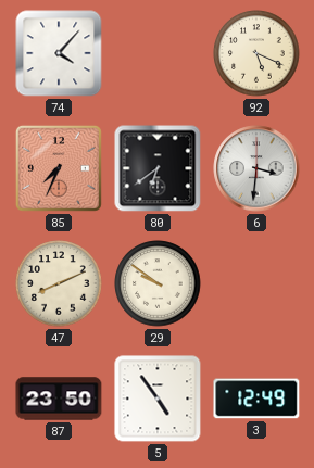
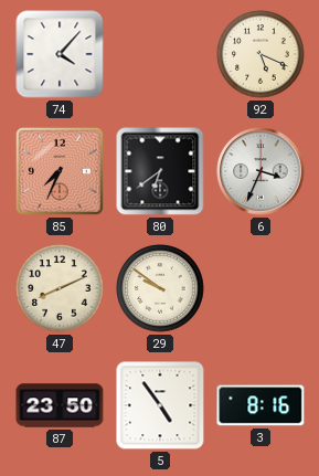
6: 3:31 -> 3:34 (260, 171)
3: 12:49 -> 8:16 (260, 405)
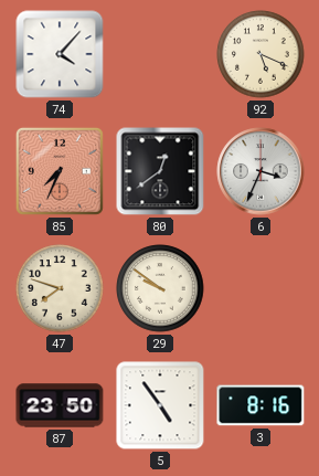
80: 6:39 -> 12:39 (160, 171)
47: 8:11 -> 7:48 (60, 288)
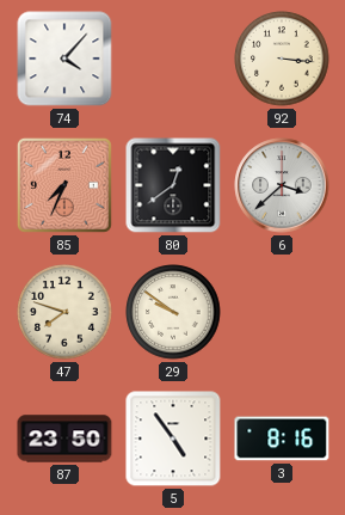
92: 5:19 -> 3:16 (282, 59)
6: 3:34 -> 3:38 (282, 185)
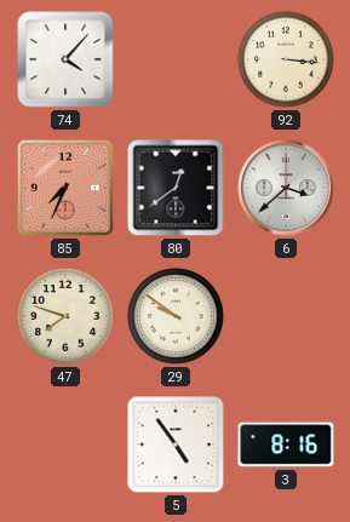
87: 23:50 -> none (64, 439)
